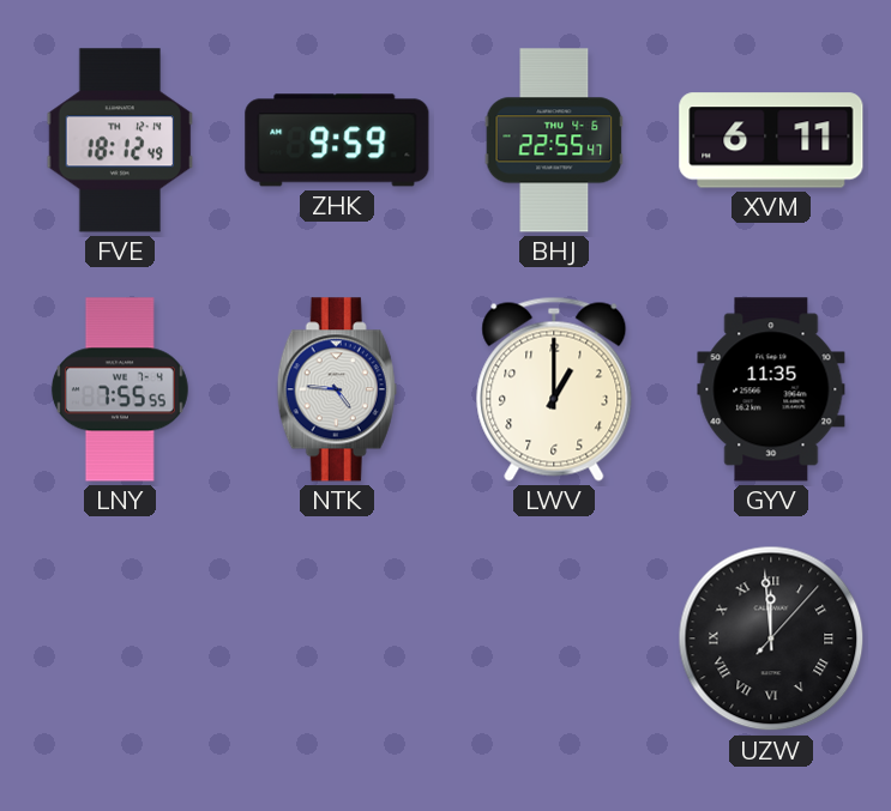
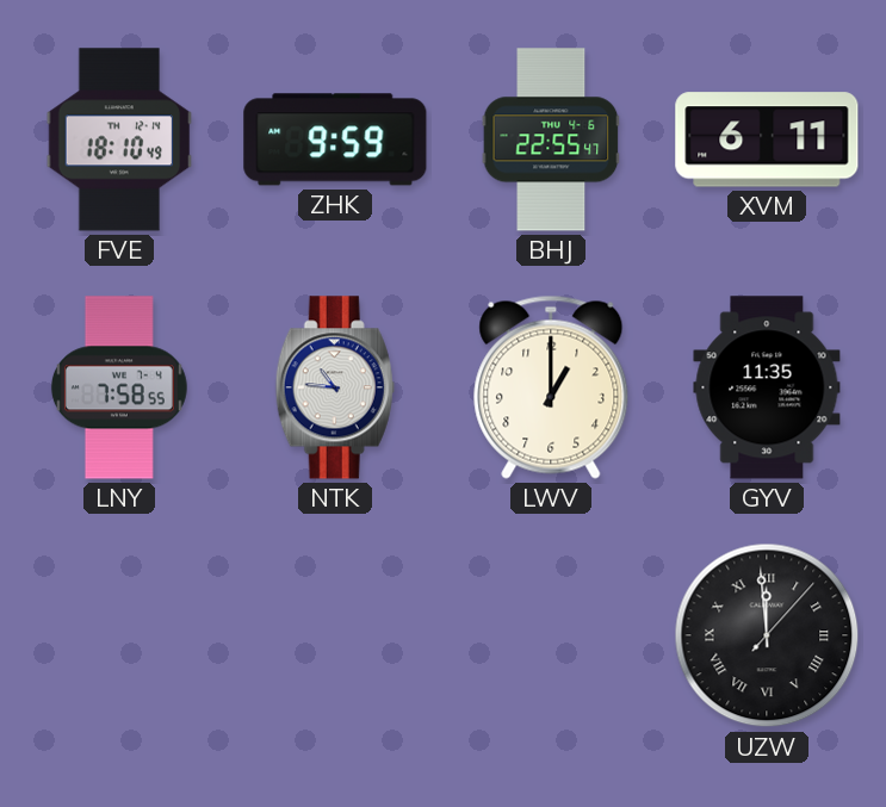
FVE: 18:12 -> 18:10 (119, 139)
LNY: 7:55 -> 7:58 (119, 387)
NTK: 4:46 -> 10:46 (335, 387)
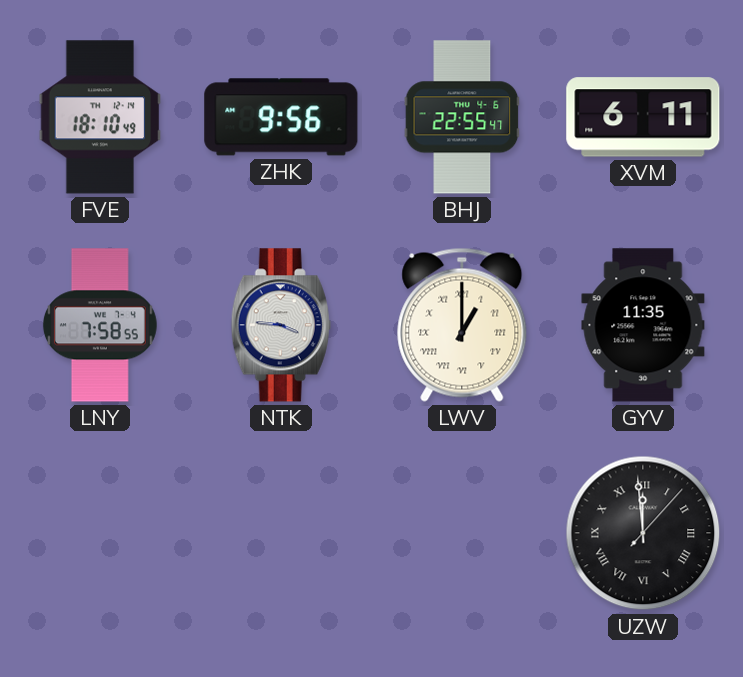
ZHK: 9:59 -> 9:56 (281, 117)
NTK: 10:46 -> 3:46 (281, 325)
LWV numerals: Arabic -> Roman (462, 325)
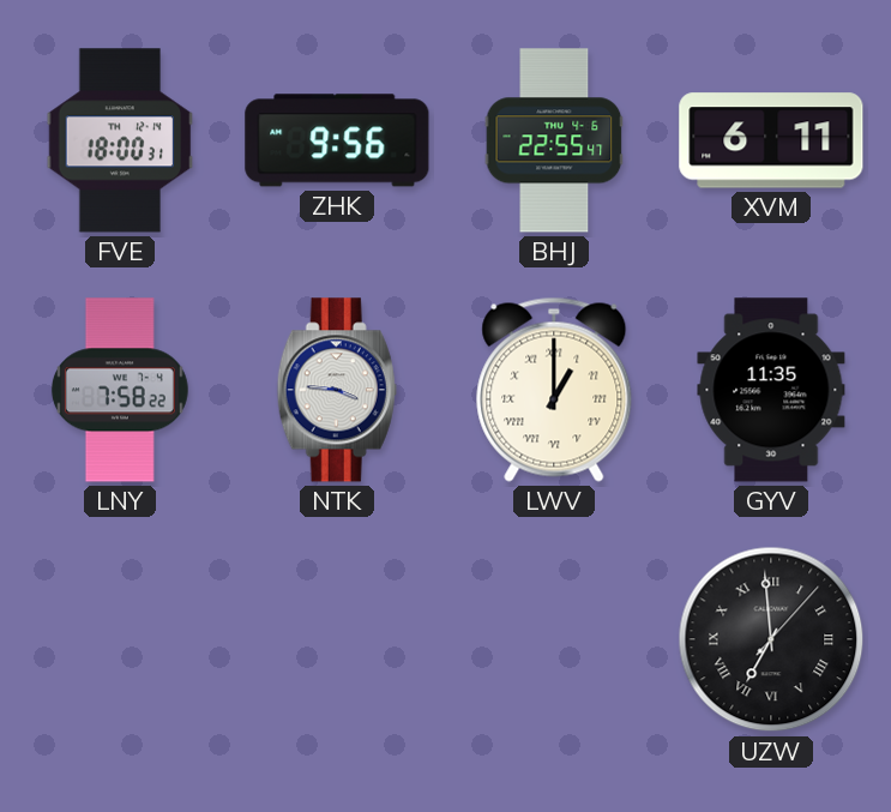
FVE: 18:10 -> 18:00 (120, 140)
LNY: 7:58:55 -> 7:58:22 (120, 390)
UZW: 11:59 -> 6:59 (771, 639)
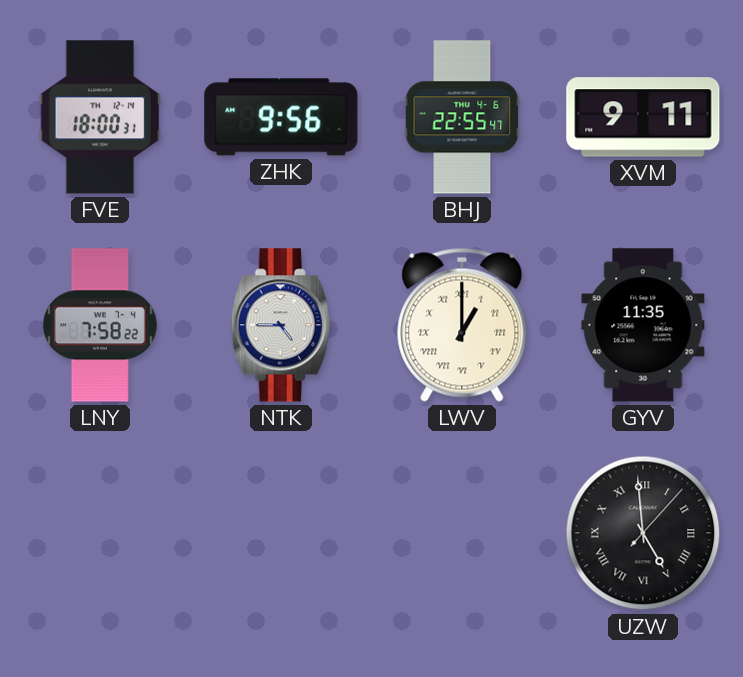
XVM: 6:11 -> 9:11 (643, 117)
NTK: 3:46 -> 4:45 (281, 325)
UZW: 6:59 -> 4:59 (643, 533)
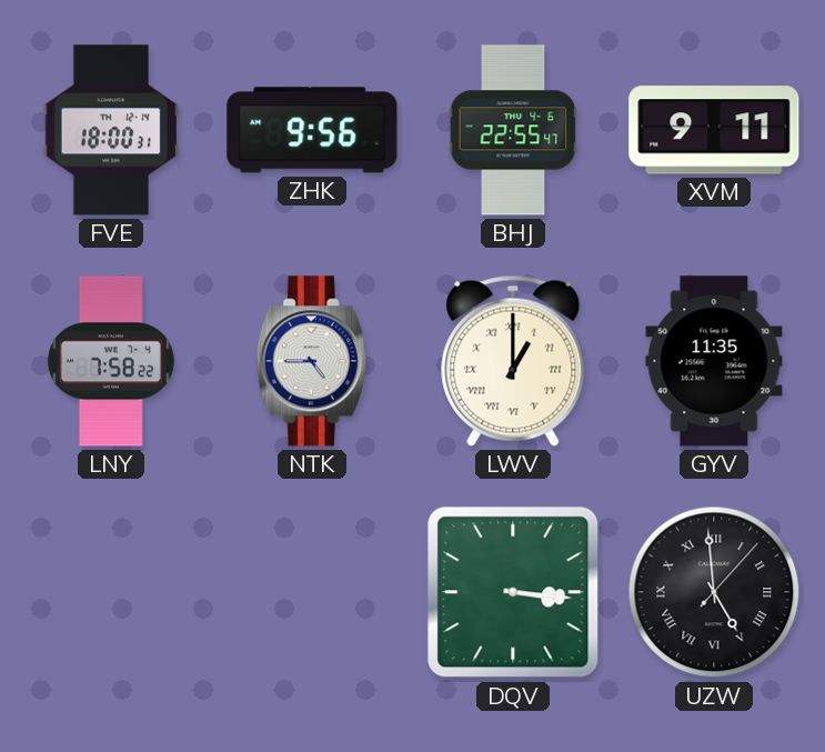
DQV: none -> 3:16 (513, 592)
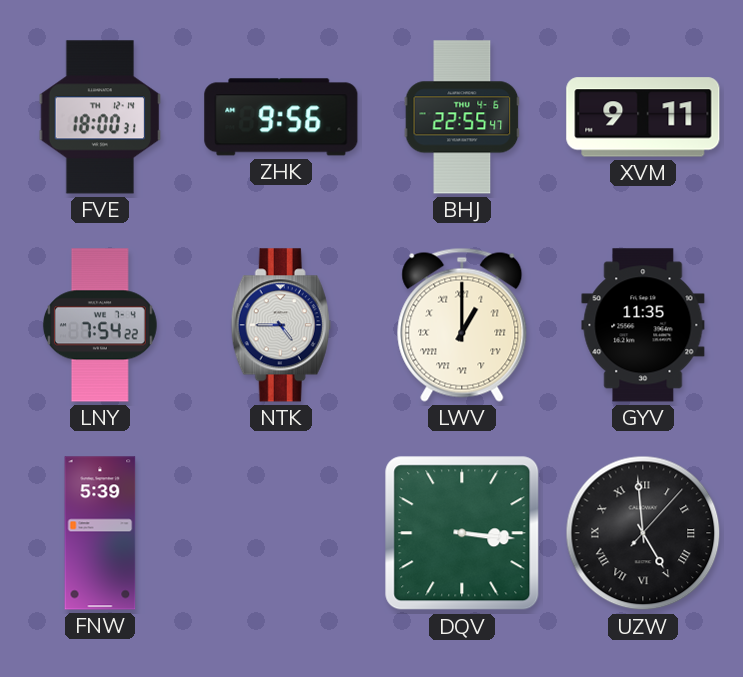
LNY: 7:58 -> 7:54 (100, 325)
FNW: none -> 5:39 (100, 533)
